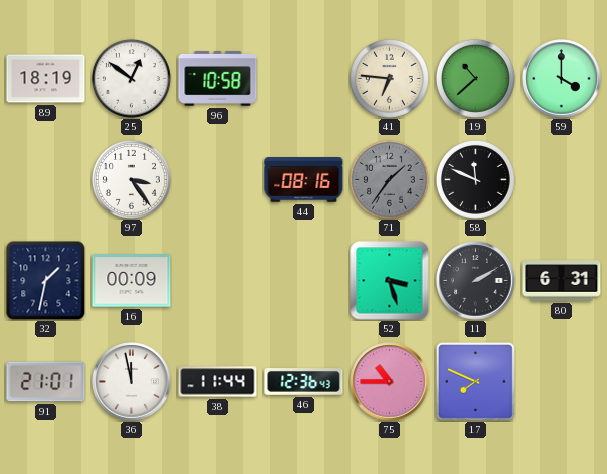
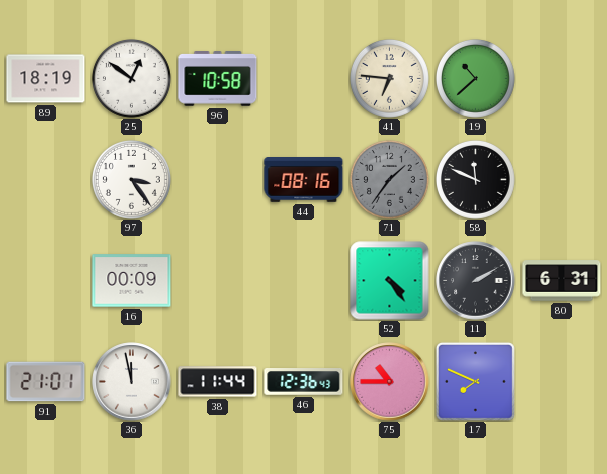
59: 4:00 -> none (562, 79)
32: 1:32 -> none (46, 281)
52: 3:27 -> 4:24 (390, 281)
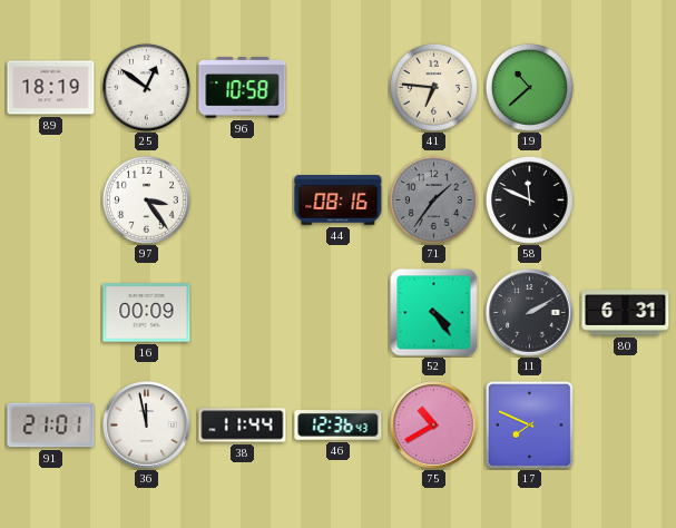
75: 10:45 -> 10:40 (434, 426)
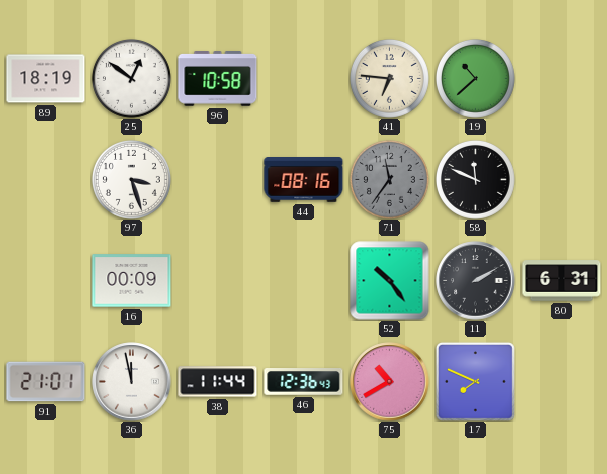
97: 3:24 -> 3:27 (131, 179)
71: 1:36 -> 11:36 (389, 179)
52: 4:24 -> 10:24 (390, 281)
